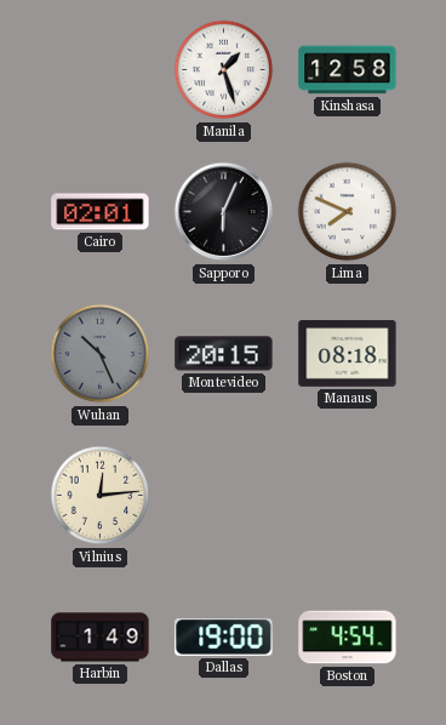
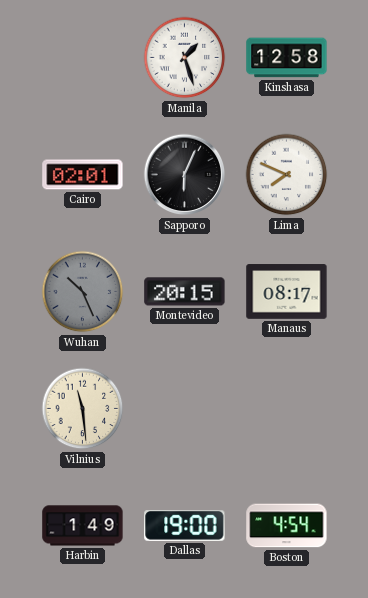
Manaus: 08:18 -> 08:17 (287, 292)
Vilnius: 12:14 -> 11:29 (83, 409)
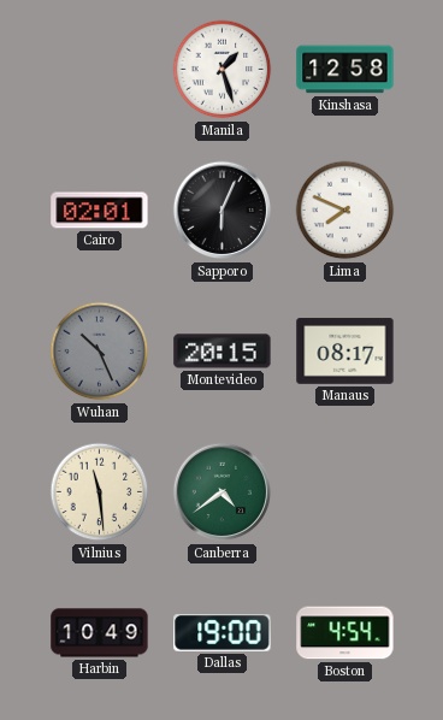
Canberra: none -> 4:39 (223, 492)
Harbin: 1:49 -> 10:49 (100, 633)
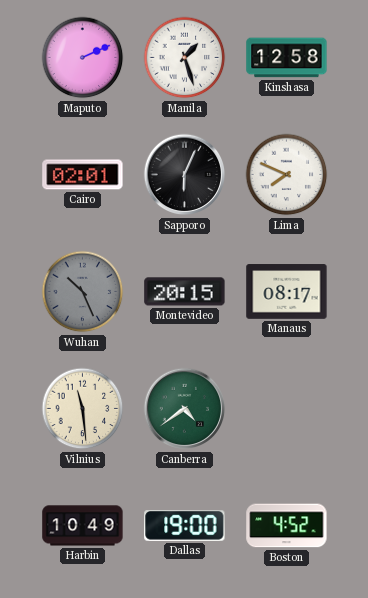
Maputo: none -> 2:11 (83, 58)
Boston: 4:54 -> 4:52 (287, 526)
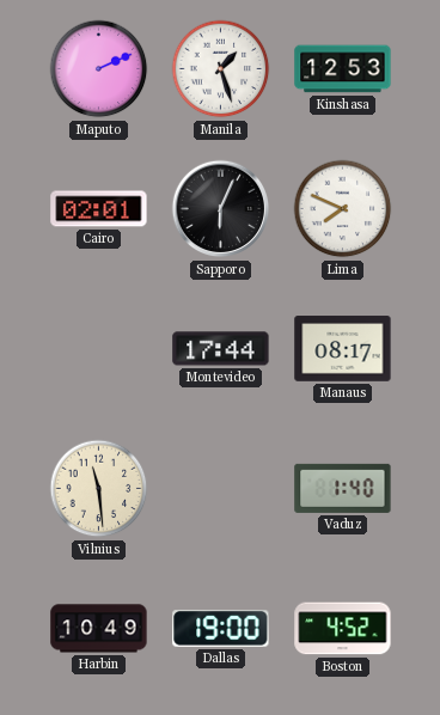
Kinshasa: 12:58 -> 12:53 (343, 69)
Wuhan: 10:26 -> none (83, 292)
Montevideo: 20:15 -> 17:44 (221, 349)
Canberra: 4:39 -> none (185, 409)
Vaduz: none -> 1:40 (343, 488)
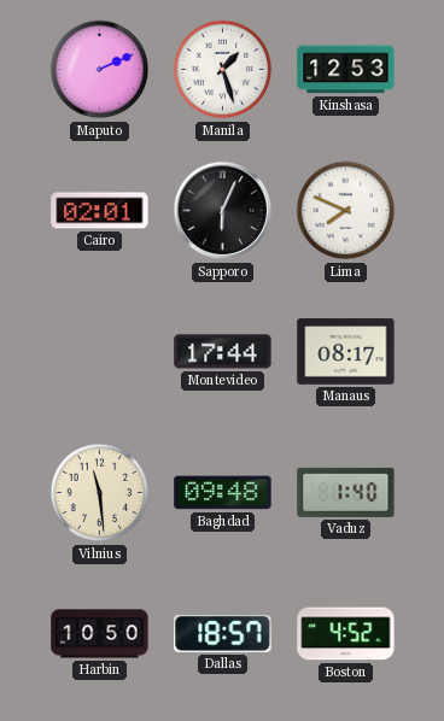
Baghdad: none -> 09:48 (223, 493)
Harbin: 10:49 -> 10:50 (100, 634)
Dallas: 19:00 -> 18:57 (223, 634)
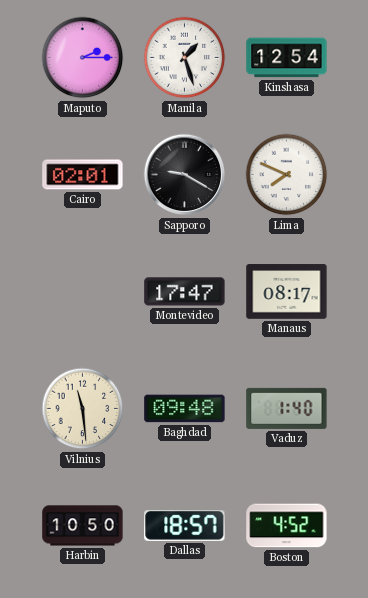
Maputo: 2:11 -> 2:15 (83, 58)
Kinshasa: 12:53 -> 12:54 (287, 58)
Sapporo: 6:04 -> 9:20 (185, 175)
Montevideo: 17:44 -> 17:47 (185, 292)
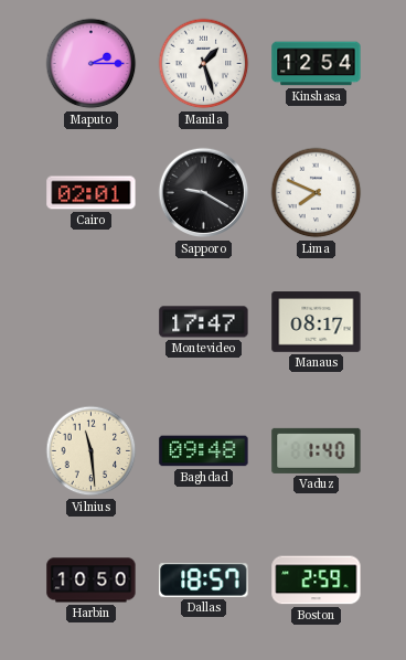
Boston: 4:52 -> 2:59 (317, 581)
